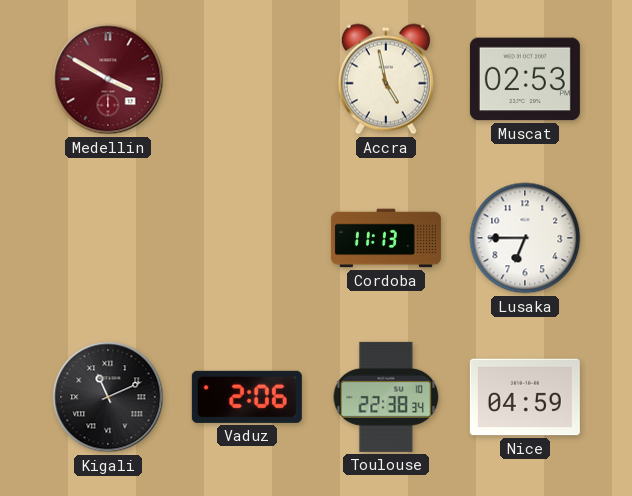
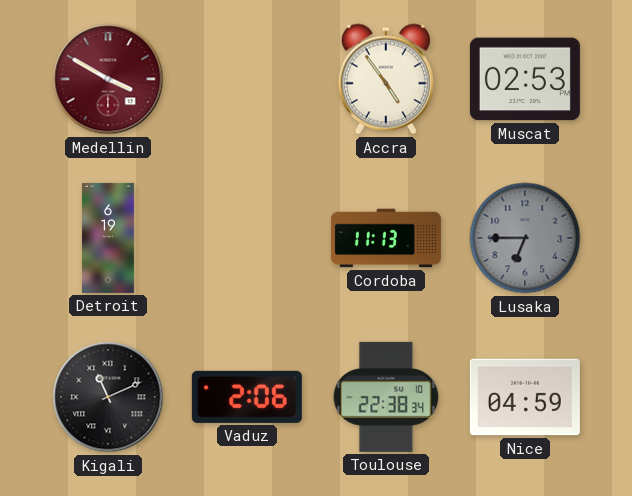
Accra: 4:58 -> 4:54 (386, 79)
Detroit: none -> 6:19 (108, 238)
Lusaka dial: white -> grey (525, 238)
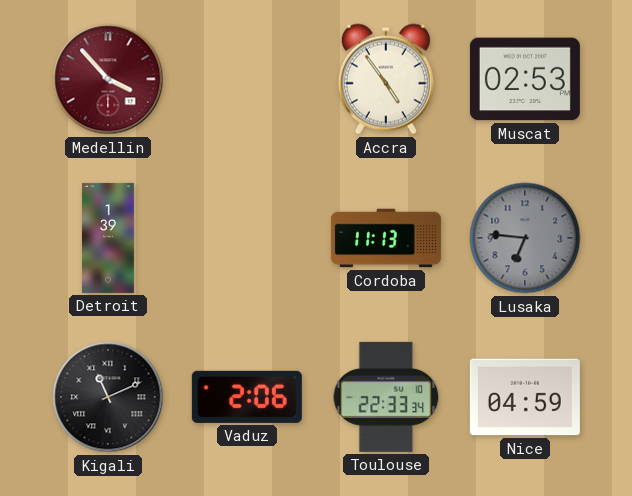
Medellin: 3:50 -> 3:53 (108, 79)
Detroit: 6:19 -> 1:39 (108, 238)
Lusaka: 6:45 -> 6:46 (525, 238)
Toulouse: 22:38 -> 22:33 (386, 397)
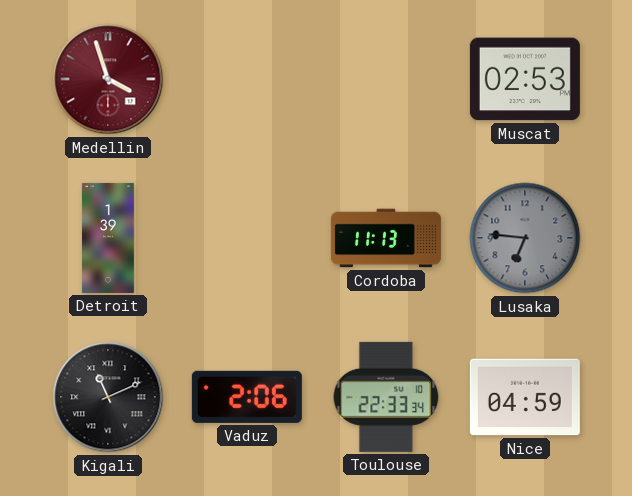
Medellin: 3:53 -> 3:57 (108, 79)
Accra: 4:54 -> none (386, 79)
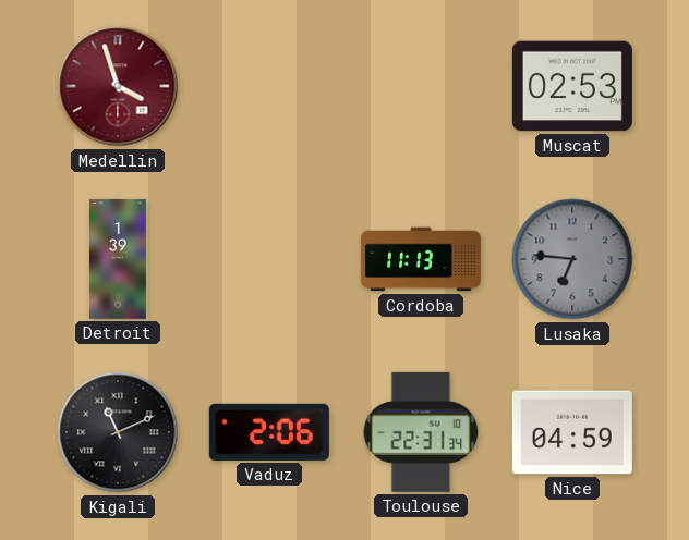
Toulouse: 22:33 -> 22:31 (421, 432)
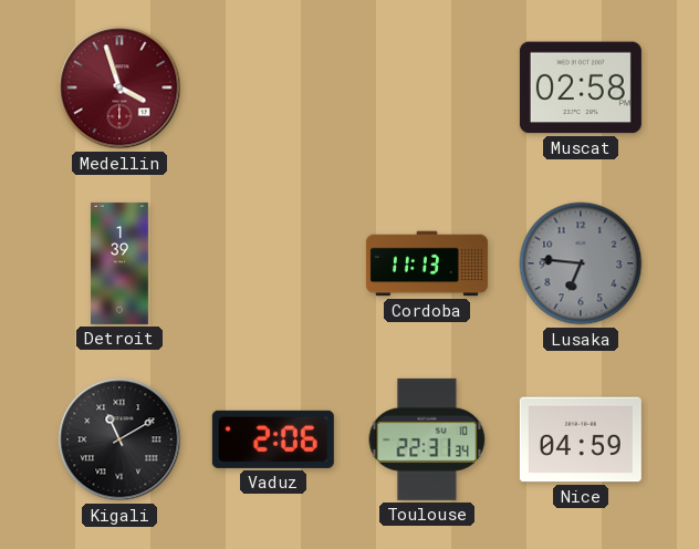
Muscat: 02:53 -> 02:58 (581, 87)
Kigali: 11:11 -> 11:10 (119, 439)
